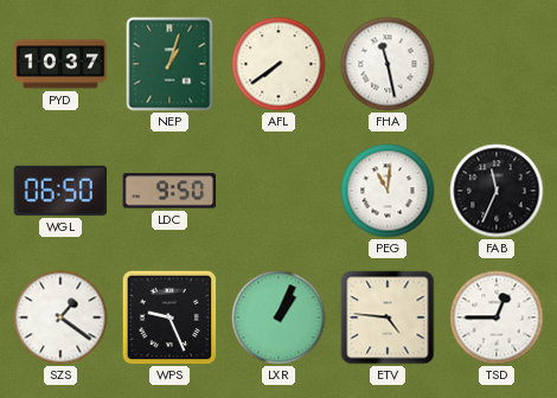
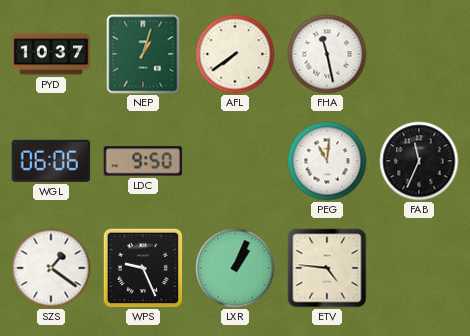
WGL: 06:50 -> 06:06 (51, 161)
TSD: 12:45 -> none (497, 317)
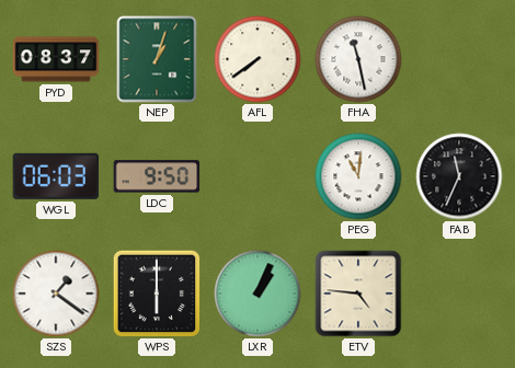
PYD: 10:37 -> 08:37 (56, 59)
WGL: 06:06 -> 06:03 (56, 176)
WPS: 9:26 -> 6:00 (157, 294)
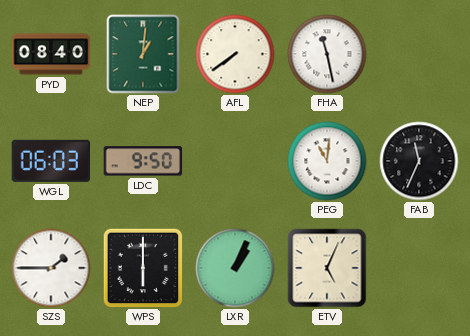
PYD: 08:37 -> 08:40 (51, 54)
NEP: 1:03 -> 1:01 (143, 54)
SZS: 1:21 -> 1:45 (51, 268)
ETV: 4:46 -> 5:04 (327, 268)
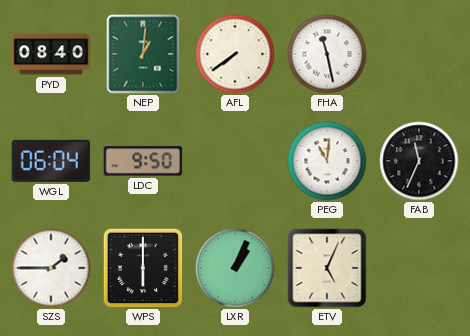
WGL: 06:03 -> 06:04 (51, 161)
